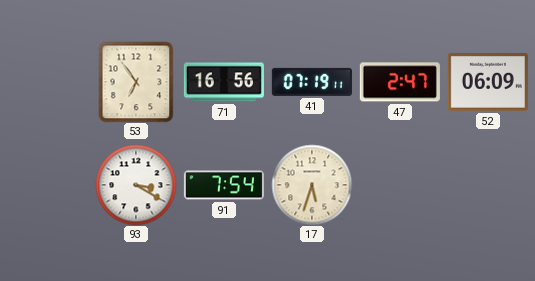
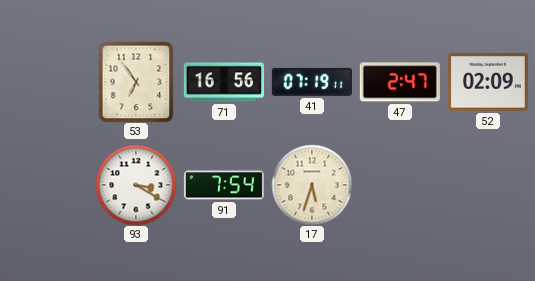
52: 06:09 -> 02:09 (488, 82)
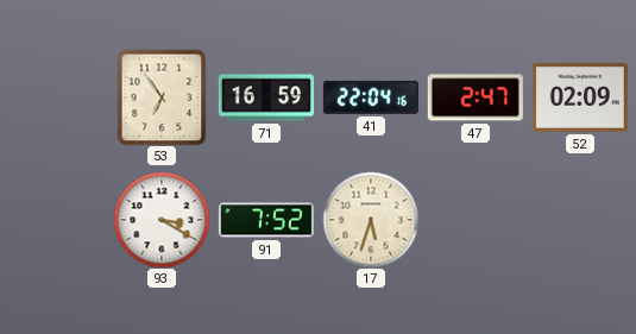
71: 16:56 -> 16:59 (266, 97)
41: 07:19 -> 22:04 (371, 97)
91: 7:54 -> 7:52 (266, 220)
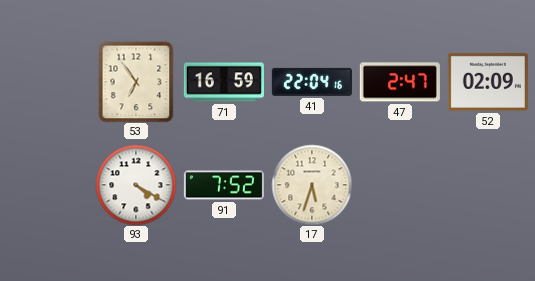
93: 3:20 -> 4:20 (136, 185)
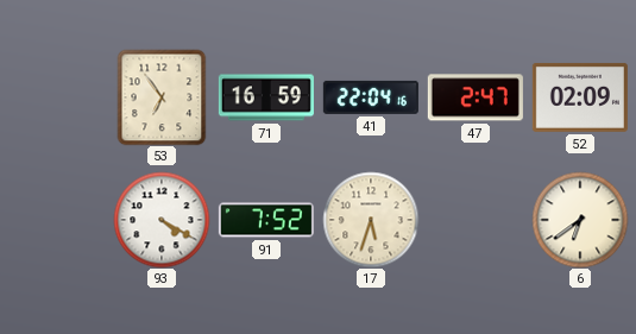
6: none -> 6:39 (580, 220)
